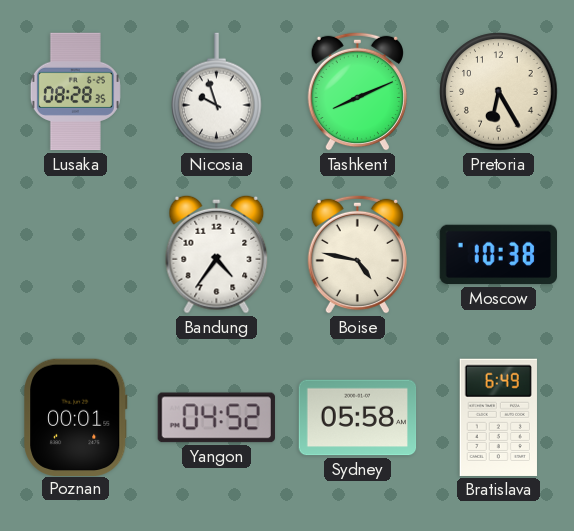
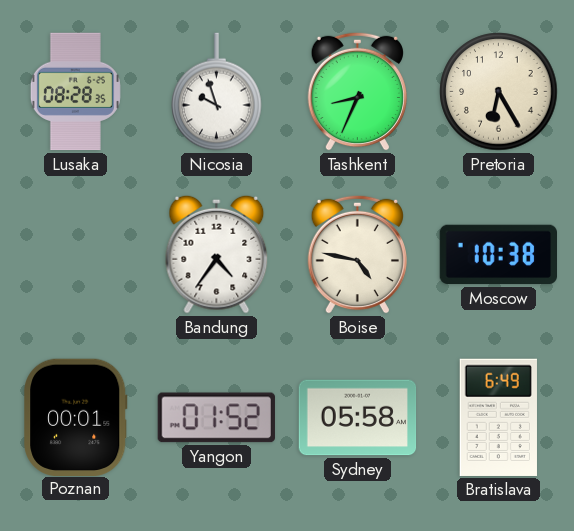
Tashkent: 8:11 -> 8:34 (357, 91)
Yangon: 04:52 -> 01:52 (216, 418)
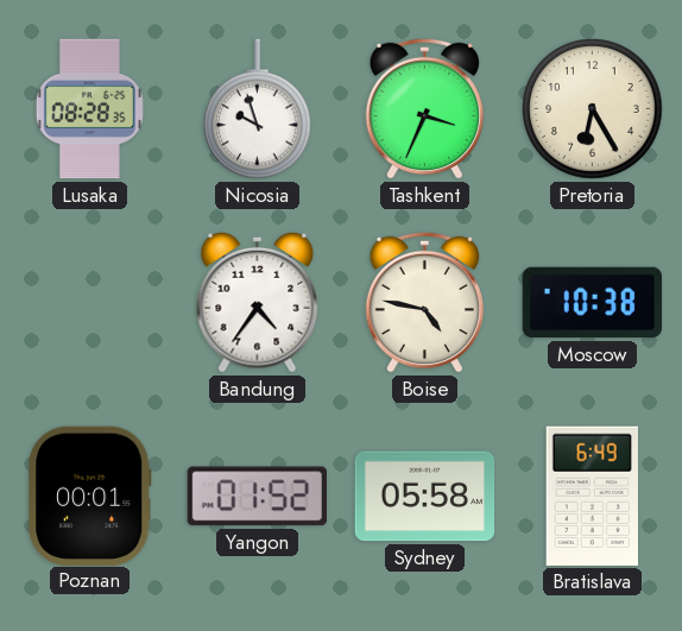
Tashkent: 8:34 -> 3:34 (424, 108)
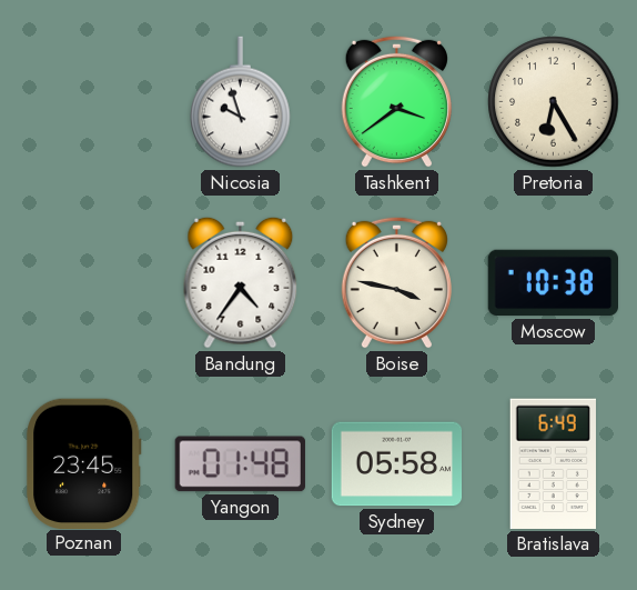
Lusaka: 08:28 -> none (89, 109)
Tashkent: 3:34 -> 3:39 (396, 101)
Boise: 4:47 -> 3:47 (396, 282)
Poznan: 00:01 -> 23:45 (84, 463)
Yangon: 01:52 -> 01:48 (240, 464)
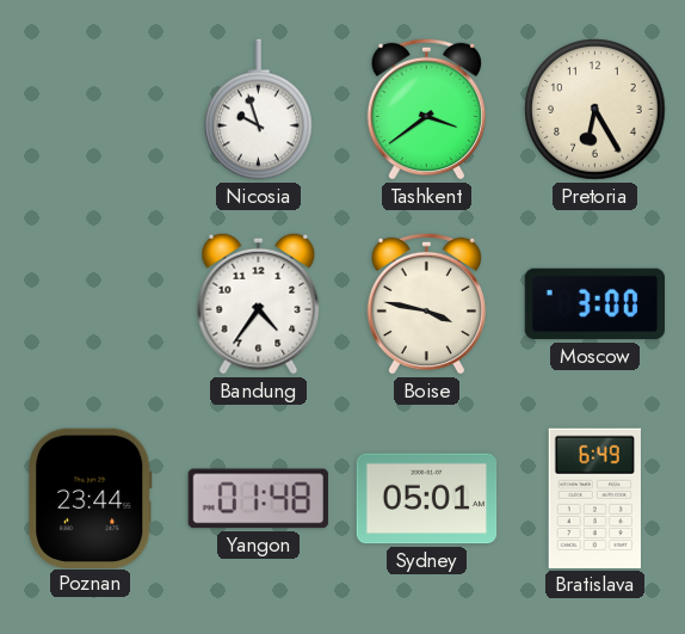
Moscow: 10:38 -> 3:00 (594, 304)
Poznan: 23:45 -> 23:44 (91, 498)
Sydney: 05:58 -> 05:01 (427, 499)
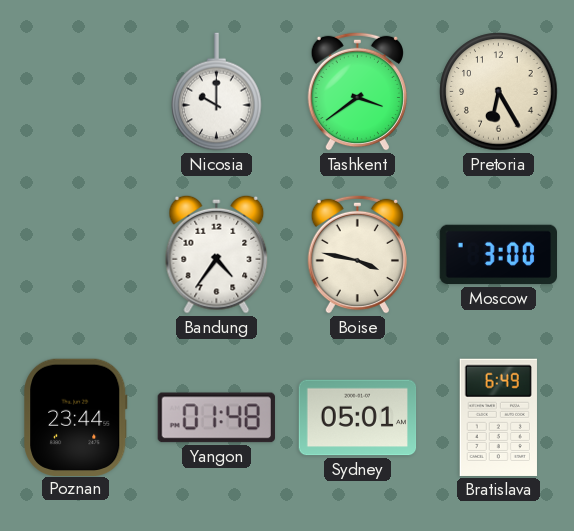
Nicosia: 9:57 -> 10:00 (217, 92)
